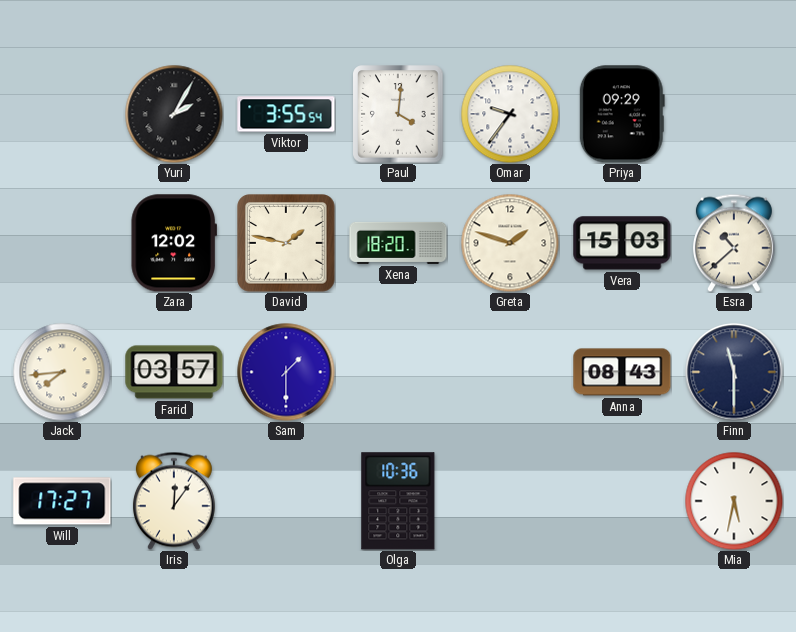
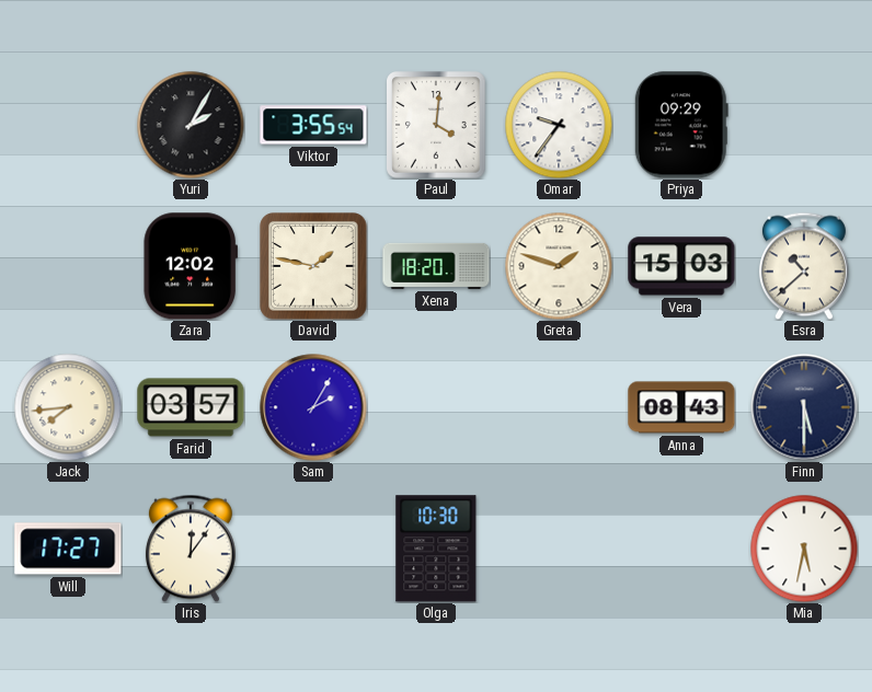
Sam: 1:30 -> 2:05 (313, 407)
Finn: 11:30 -> 5:30 (804, 407)
Olga: 10:36 -> 10:30 (436, 549)
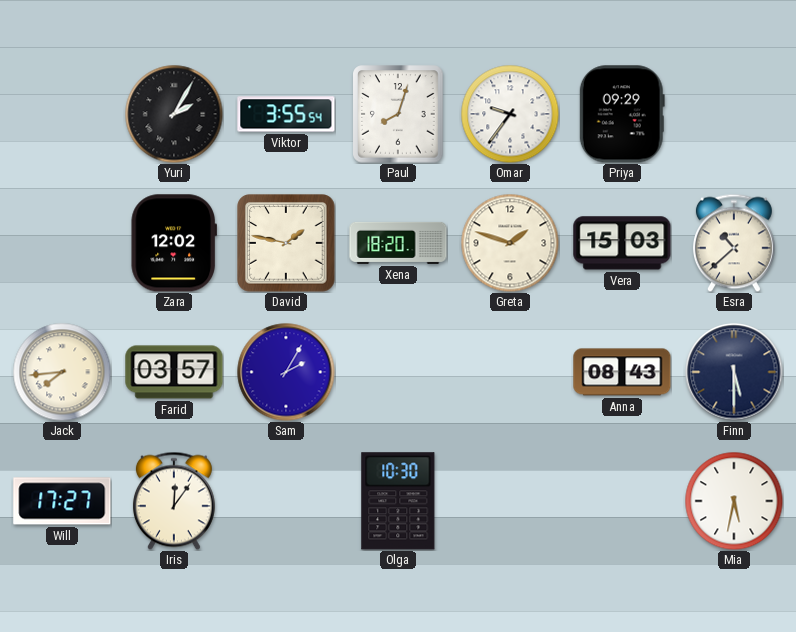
Paul: 4:01 -> 8:03 (398, 114)
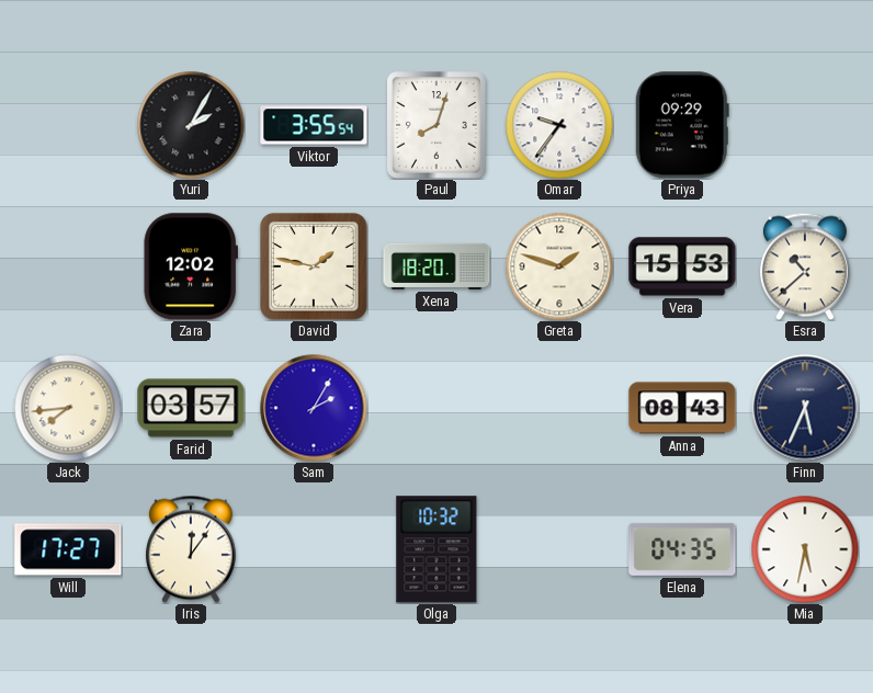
Vera: 15:03 -> 15:53 (682, 266)
Finn: 5:30 -> 5:34 (805, 408)
Olga: 10:30 -> 10:32 (436, 549)
Elena: none -> 04:35 (682, 549)
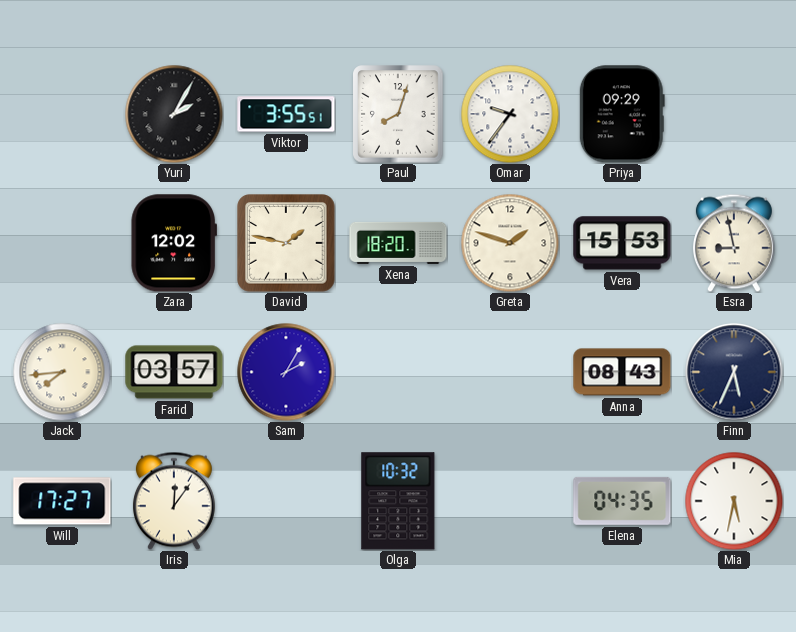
Viktor: 3:55:54 -> 3:55:51 (286, 114)
Esra: 10:38 -> 8:58 (734, 243)
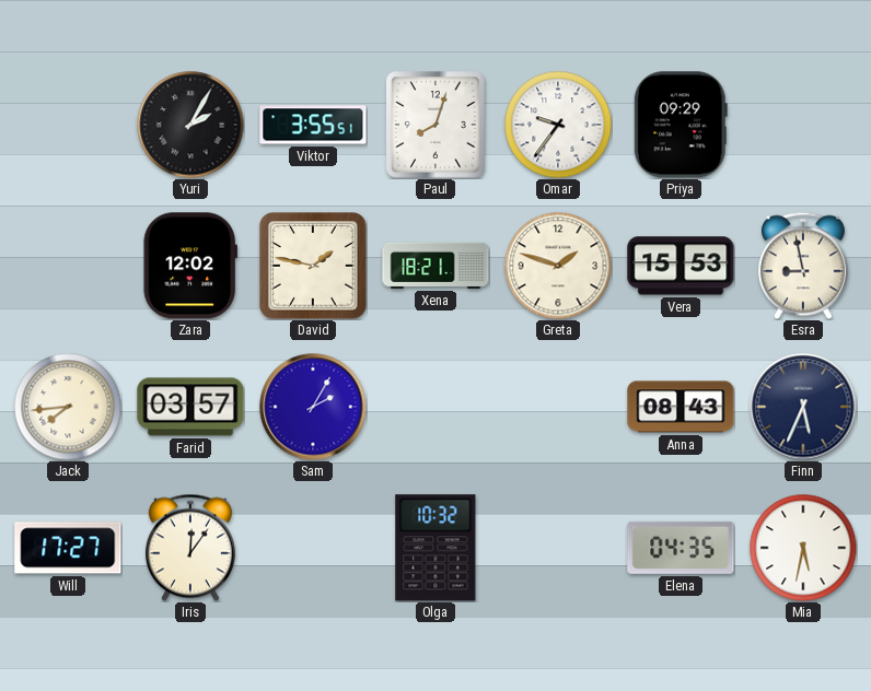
Xena: 18:20 -> 18:21 (436, 266)
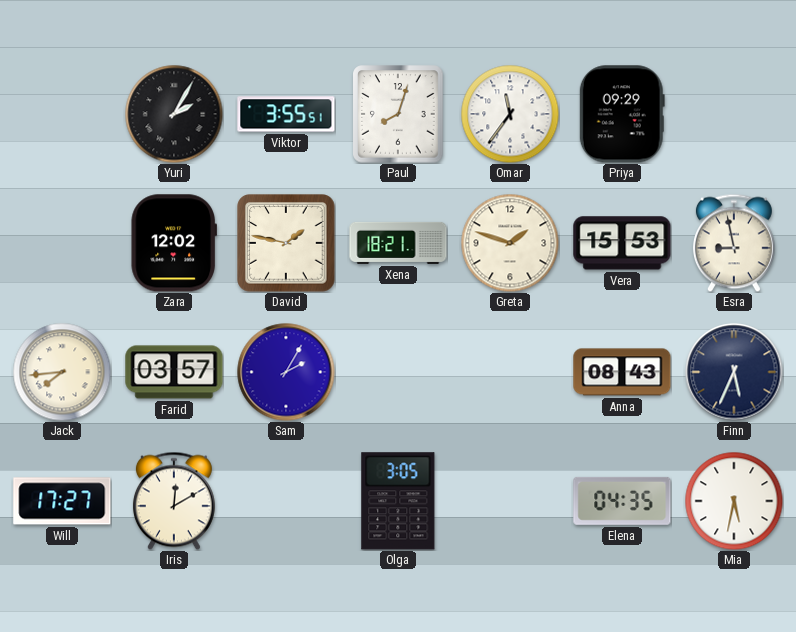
Omar: 9:36 -> 11:36 (510, 114)
Iris: 12:06 -> 12:10 (174, 501)
Olga: 10:32 -> 3:05 (398, 501)
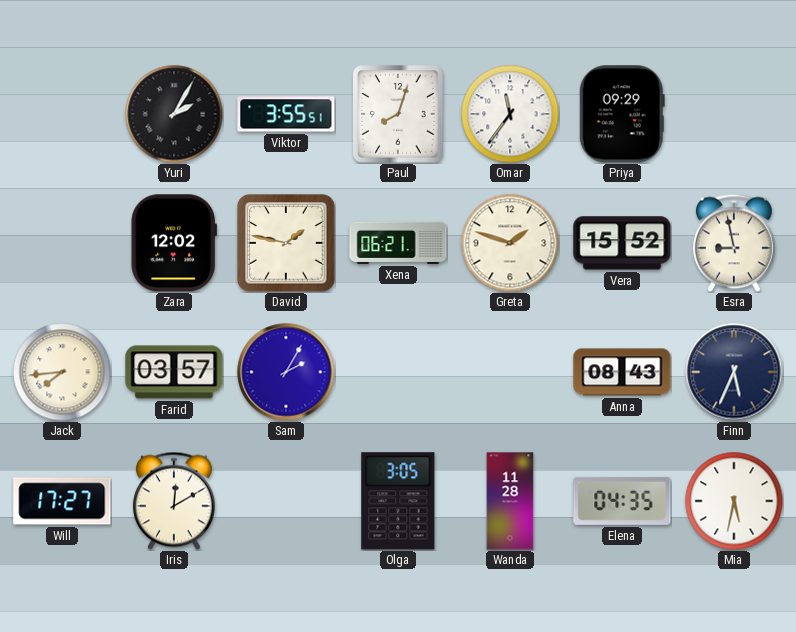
Xena: 18:21 -> 06:21 (398, 243)
Vera: 15:53 -> 15:52 (622, 243)
Wanda: none -> 11:28 (510, 501)
